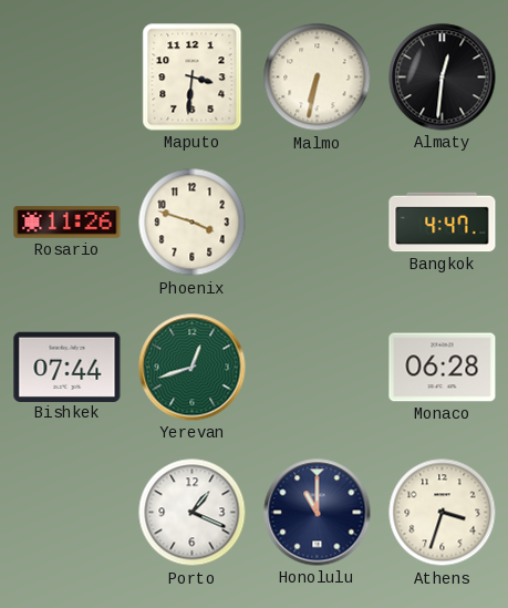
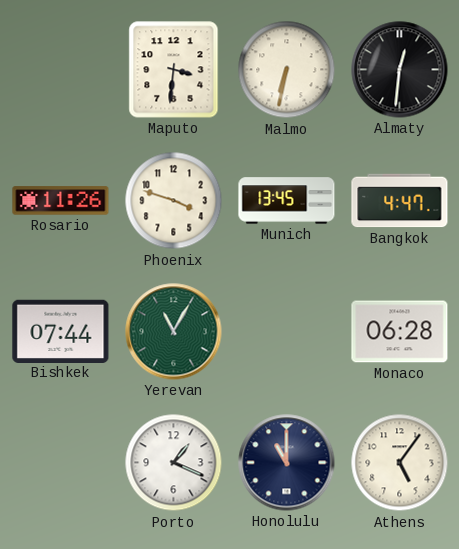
Munich: none -> 13:45 (287, 201)
Yerevan: 12:42 -> 11:05 (174, 332)
Athens: 3:33 -> 5:06 (400, 463)
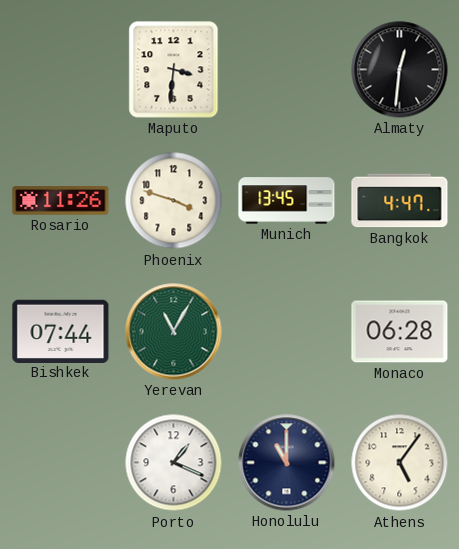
Malmo: 6:32 -> none (287, 70)
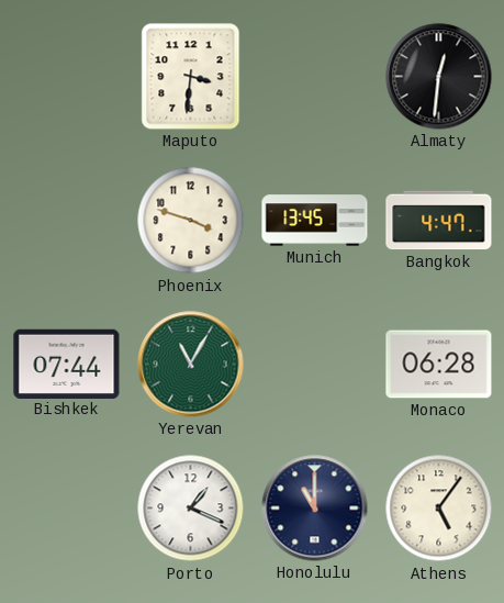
Rosario: 11:26 -> none (61, 201)
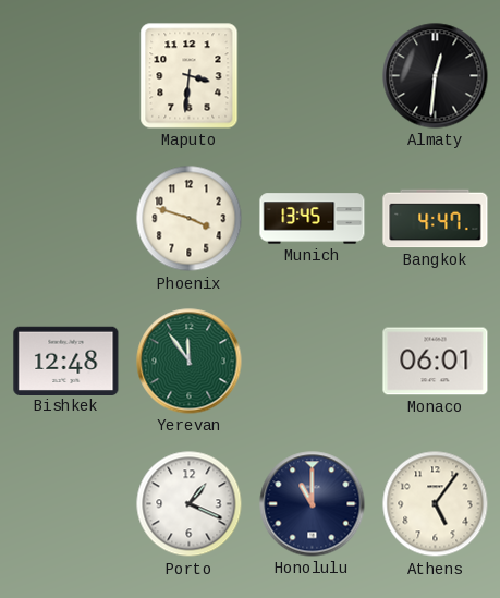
Bishkek: 07:44 -> 12:48 (66, 361)
Yerevan: 11:05 -> 11:54 (190, 362)
Monaco: 06:28 -> 06:01 (436, 362)
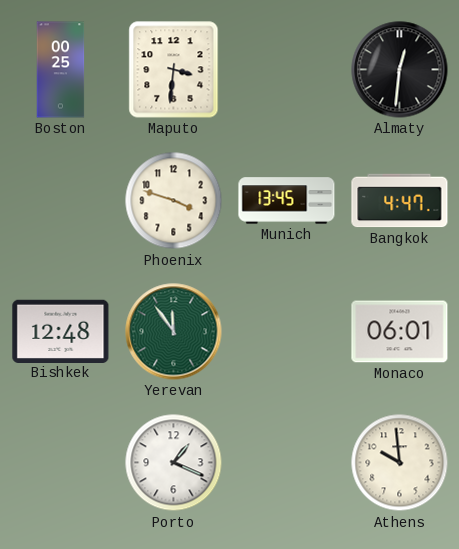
Boston: none -> 00:25 (61, 70)
Honolulu: 11:00 -> none (313, 504)
Athens: 5:06 -> 9:59 (400, 463)
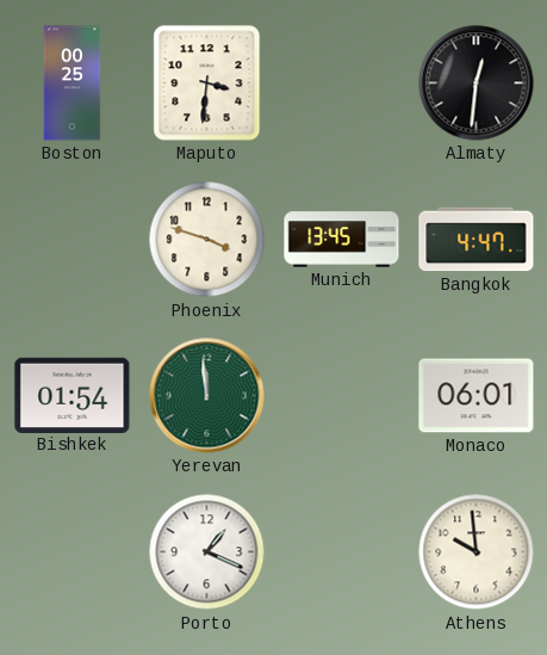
Bishkek: 12:48 -> 01:54 (73, 395)
Yerevan: 11:54 -> 11:59 (207, 396)
